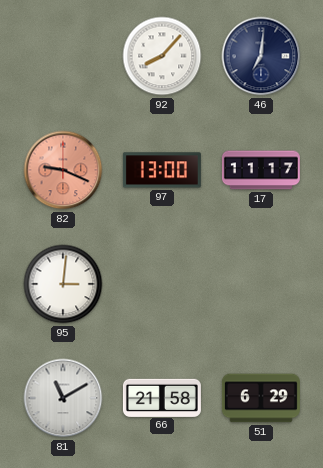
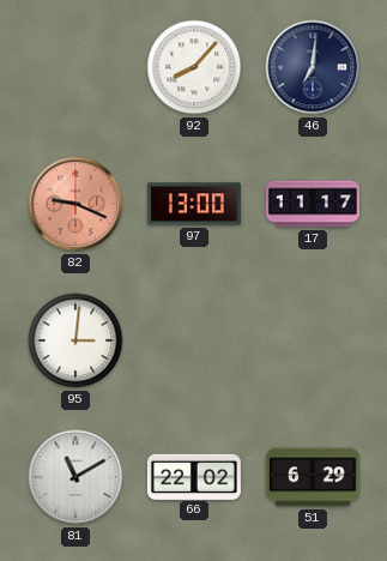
66: 21:58 -> 22:02 (194, 476)
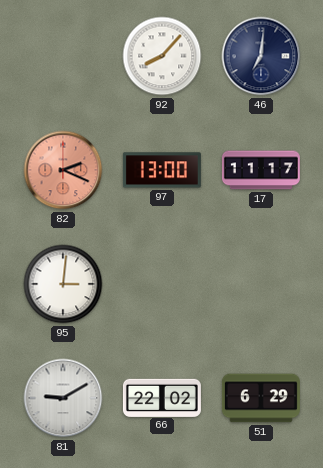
82: 9:19 -> 2:19 (63, 170)
81: 11:10 -> 9:10 (63, 398)
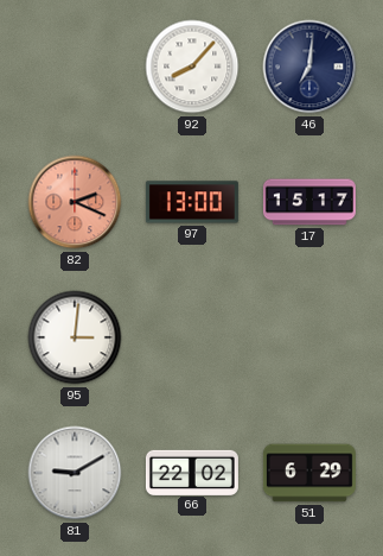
17: 11:17 -> 15:17 (309, 202)
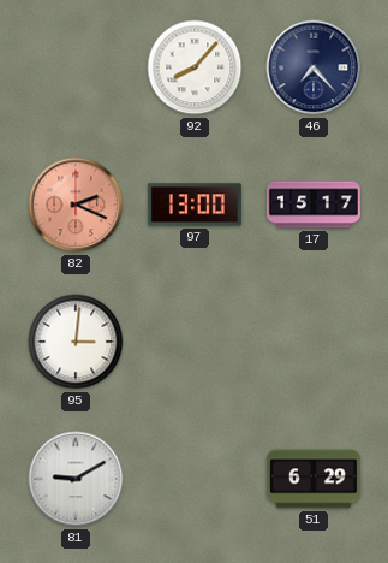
46: 7:01 -> 7:23 (314, 67)
66: 22:02 -> none (192, 472)
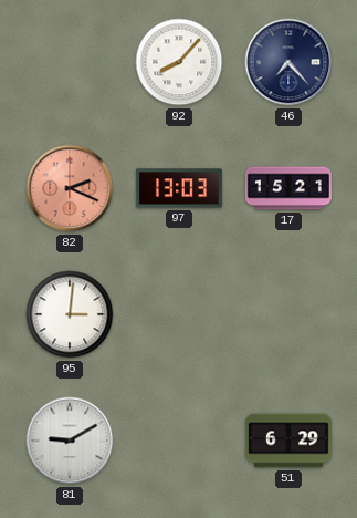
97: 13:00 -> 13:03 (179, 188)
17: 15:17 -> 15:21 (288, 188)
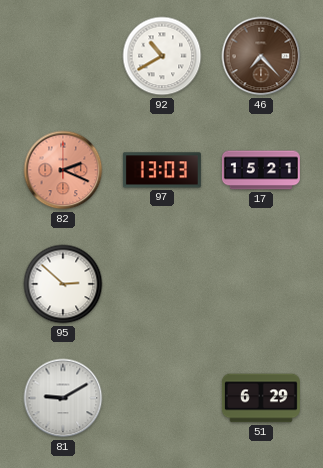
92: 8:07 -> 10:40 (162, 56)
46 dial: navy -> brown (261, 56)
95: 3:01 -> 2:52 (63, 284)
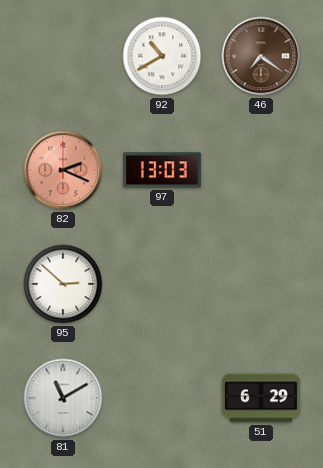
46: 7:23 -> 7:21 (261, 56)
17: 15:21 -> none (261, 170)
81: 9:10 -> 11:10 (63, 398)
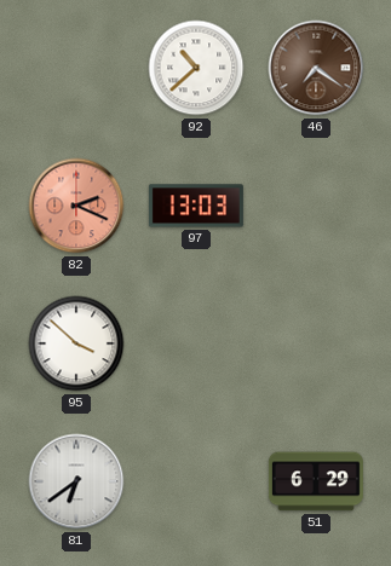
92: 10:40 -> 10:38 (196, 68)
95: 2:52 -> 3:52 (76, 343)
81: 11:10 -> 6:39 (76, 481)
